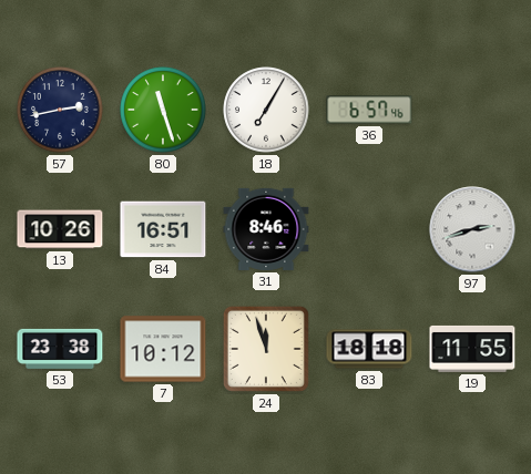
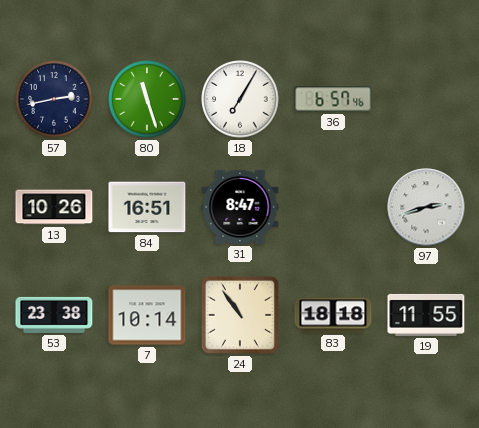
31: 8:46 -> 8:47 (240, 207)
7: 10:12 -> 10:14 (147, 315)
24: 11:57 -> 10:54 (240, 315)
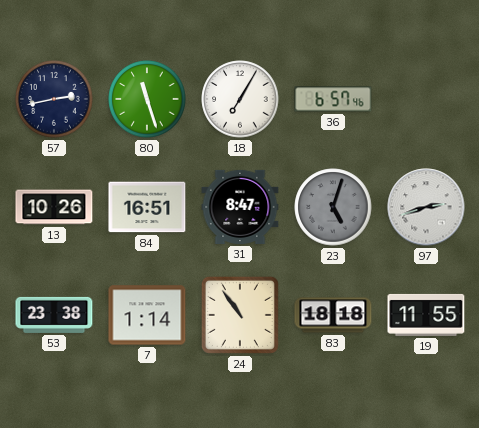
23: none -> 5:03 (333, 207)
7: 10:14 -> 1:14 (147, 315)
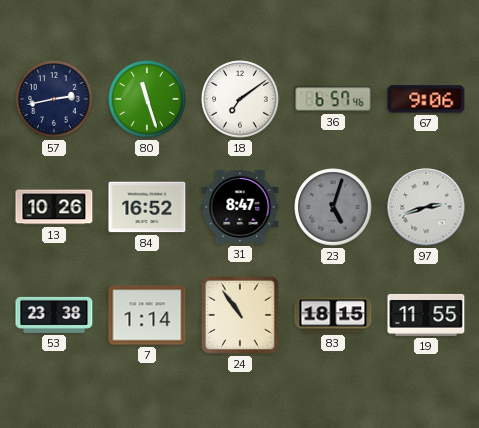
18: 7:05 -> 7:09 (240, 99)
67: none -> 9:06 (426, 99)
84: 16:51 -> 16:52 (147, 207)
83: 18:18 -> 18:15 (333, 315)
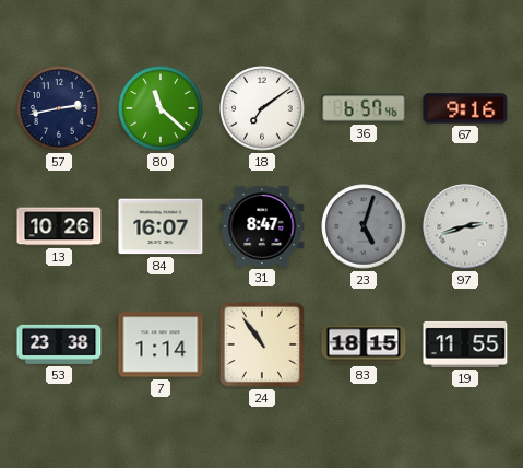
80: 11:27 -> 11:22 (161, 108)
67: 9:06 -> 9:16 (465, 108)
84: 16:52 -> 16:07 (161, 226)
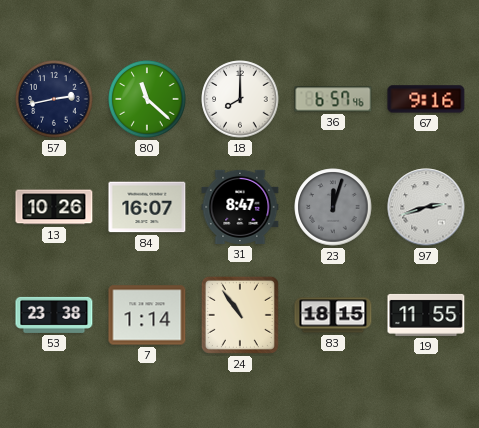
18: 7:09 -> 8:00 (240, 99)
23: 5:03 -> 12:03 (333, 207)
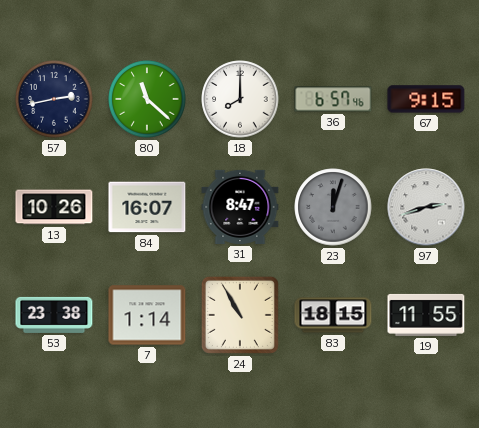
67: 9:16 -> 9:15 (426, 99)
24: 10:54 -> 10:55 (240, 315)
